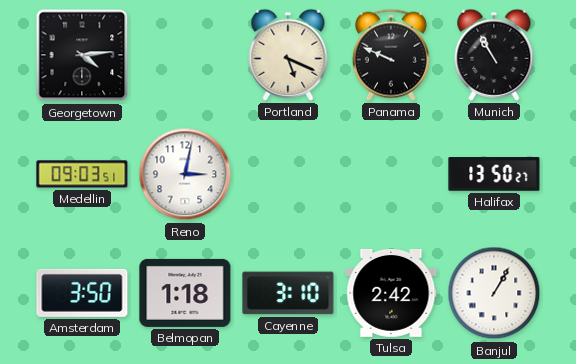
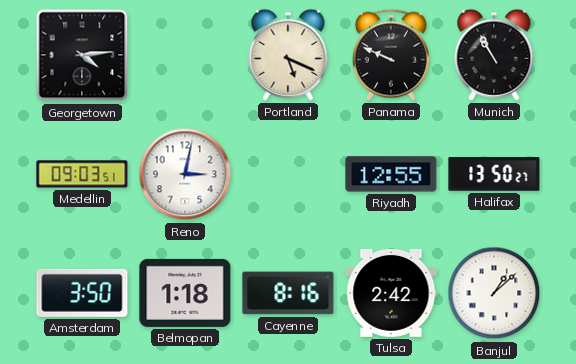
Riyadh: none -> 12:55 (391, 174)
Cayenne: 3:10 -> 8:16 (288, 293)
Banjul: 1:05 -> 1:08 (494, 293)
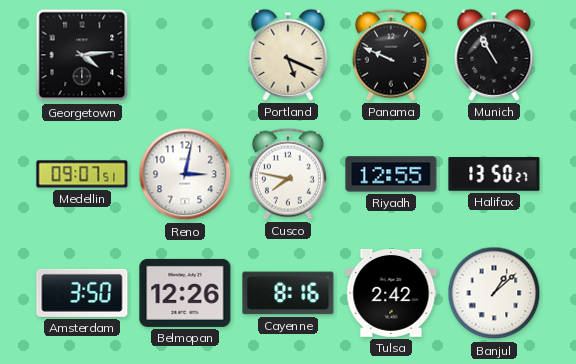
Medellin: 09:03 -> 09:07 (82, 174)
Cusco: none -> 7:47 (288, 174)
Belmopan: 1:18 -> 12:26 (185, 293)
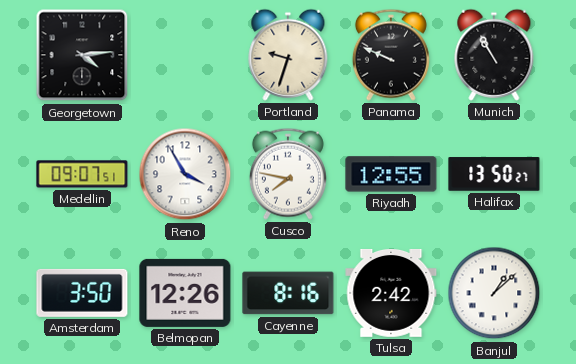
Portland: 5:19 -> 9:33 (288, 55)
Reno: 3:02 -> 3:55 (185, 174)
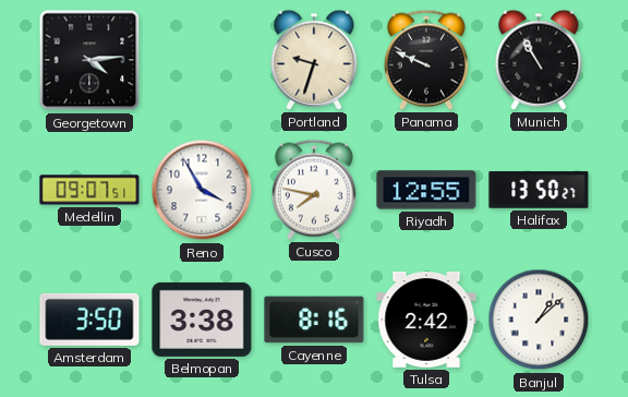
Belmopan: 12:26 -> 3:38 (202, 320)
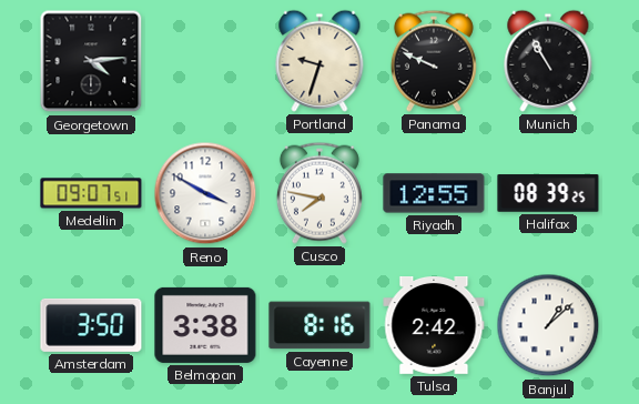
Reno: 3:55 -> 3:50 (205, 193)
Halifax: 13:50 -> 08:39 (548, 193)
